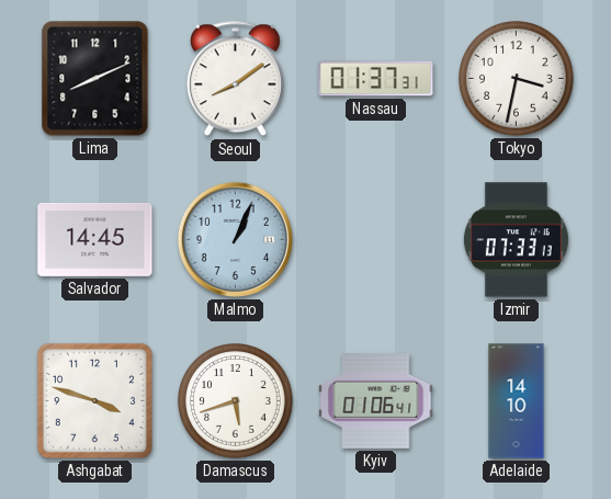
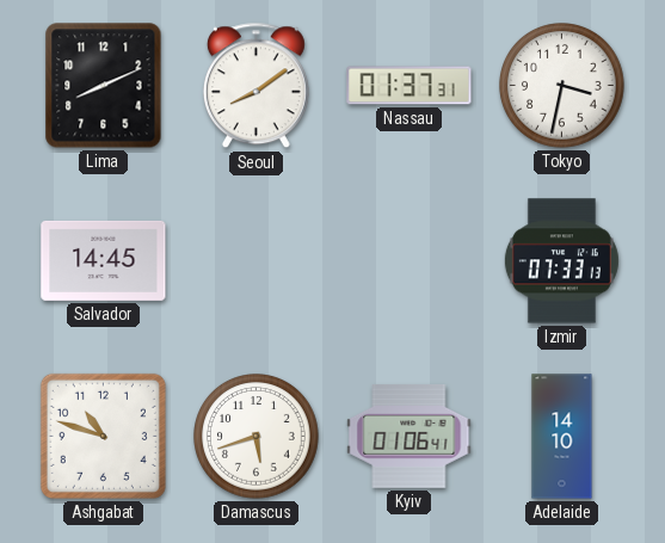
Malmo: 1:04 -> none (235, 239)
Ashgabat: 3:48 -> 10:48 (103, 436)
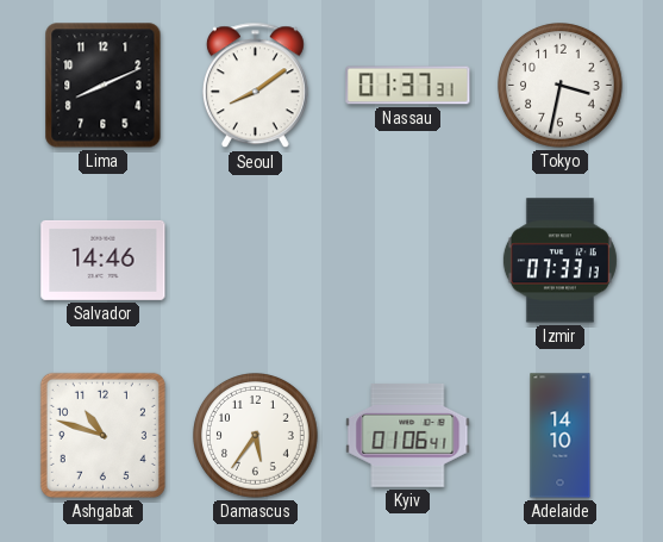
Salvador: 14:45 -> 14:46 (104, 260)
Damascus: 5:42 -> 5:36 (256, 436)
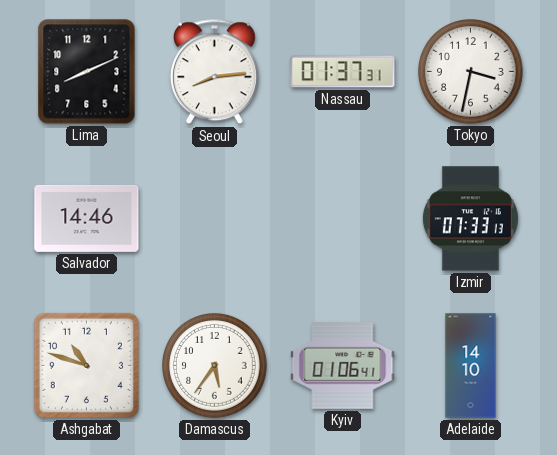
Seoul: 8:09 -> 8:14 (214, 72)
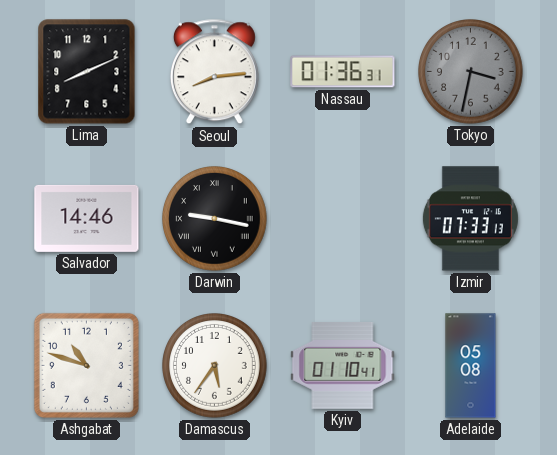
Nassau: 01:37 -> 01:36 (343, 72)
Tokyo dial: white -> grey (471, 72)
Darwin: none -> 9:17 (215, 219)
Kyiv: 01:06 -> 01:10 (343, 366)
Adelaide: 14:10 -> 05:08 (471, 366)
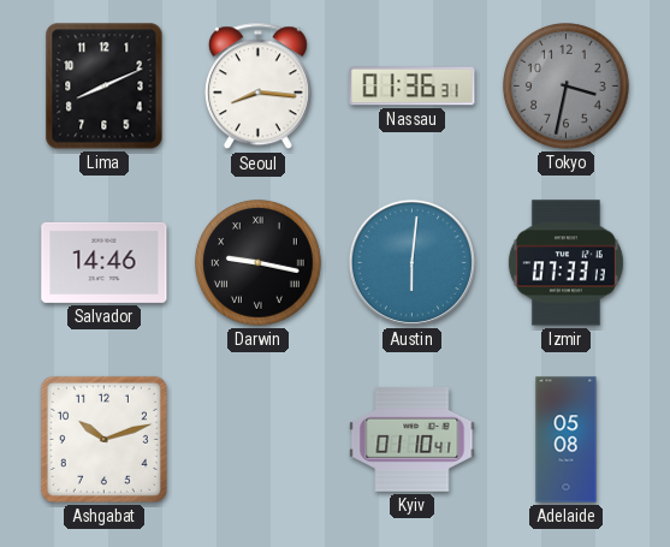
Seoul: 8:14 -> 8:16 (257, 87)
Austin: none -> 6:01 (411, 262)
Ashgabat: 10:48 -> 10:12 (103, 439)
Damascus: 5:36 -> none (215, 366)
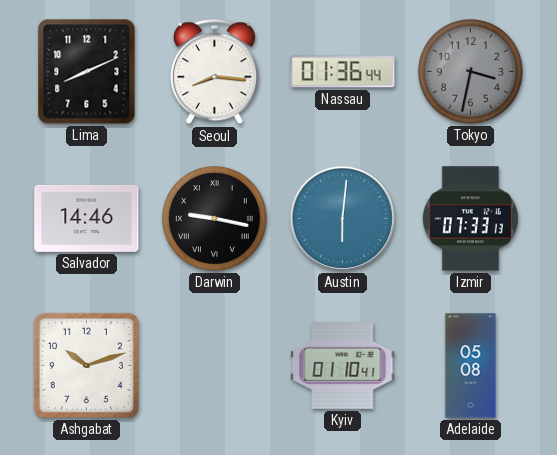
Nassau: 01:36:31 -> 01:36:44 (343, 72)
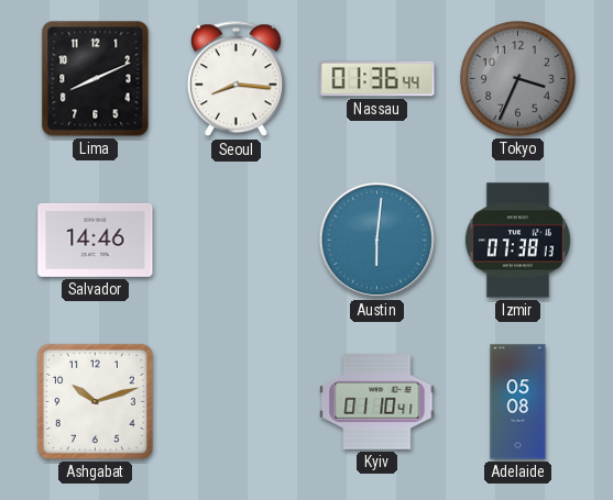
Tokyo: 3:32 -> 3:34 (518, 79)
Darwin: 9:17 -> none (215, 219)
Izmir: 07:33 -> 07:38 (517, 241)
